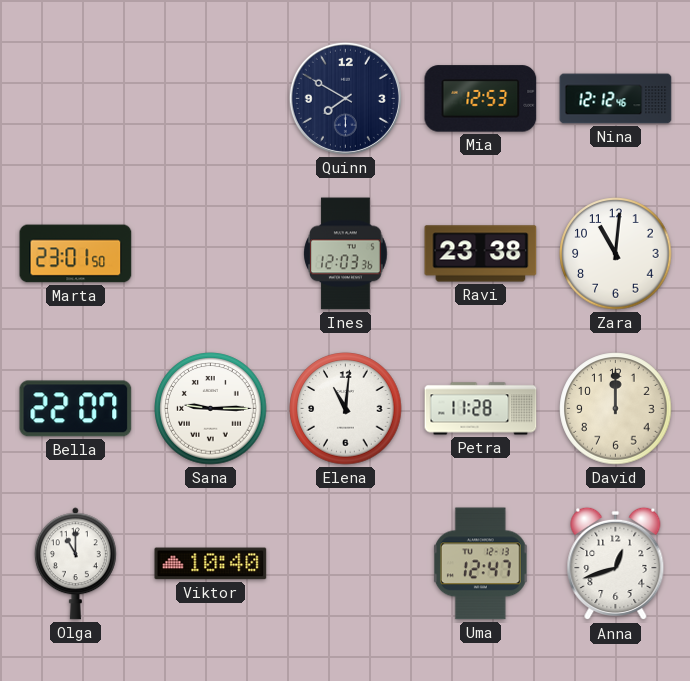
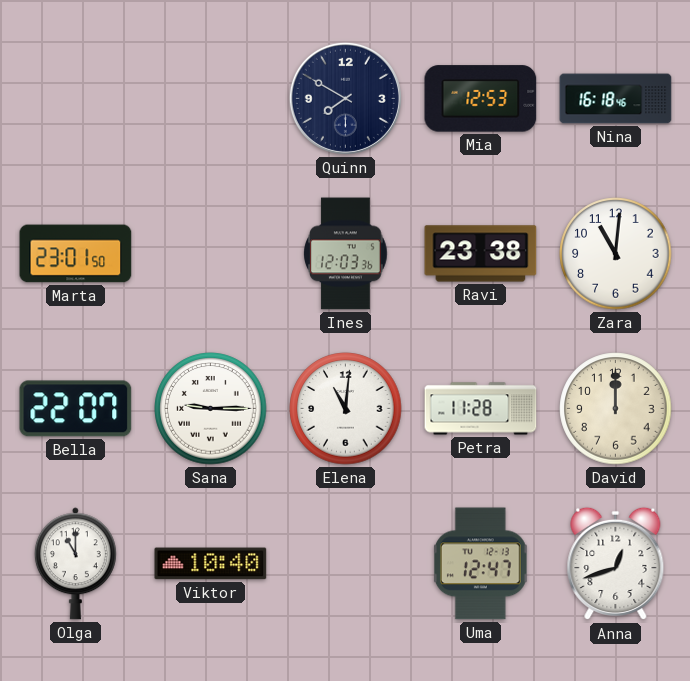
Nina: 12:12 -> 16:18 (616, 99)
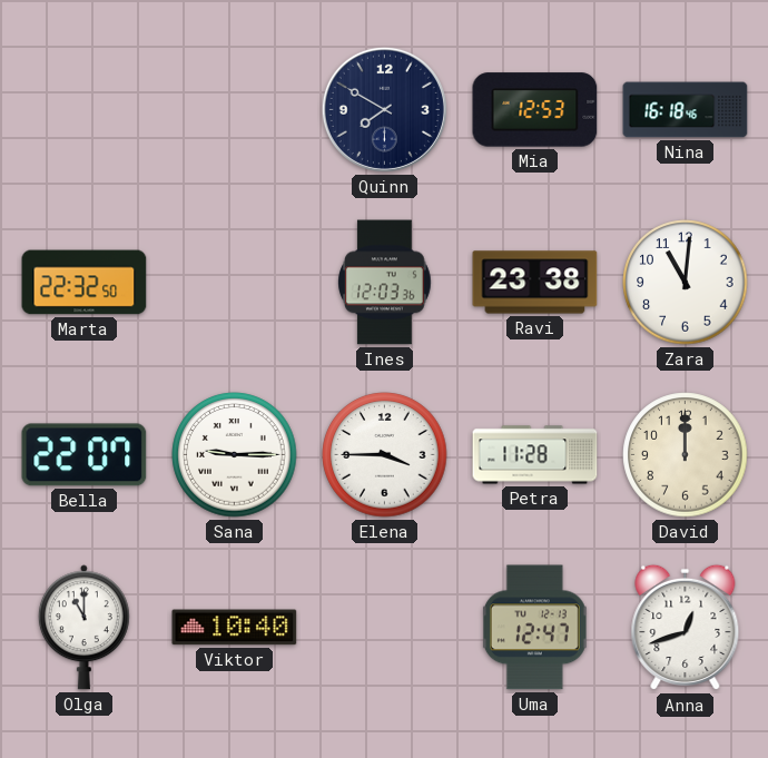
Marta: 23:01 -> 22:32 (85, 283)
Elena: 11:01 -> 3:45 (385, 455)
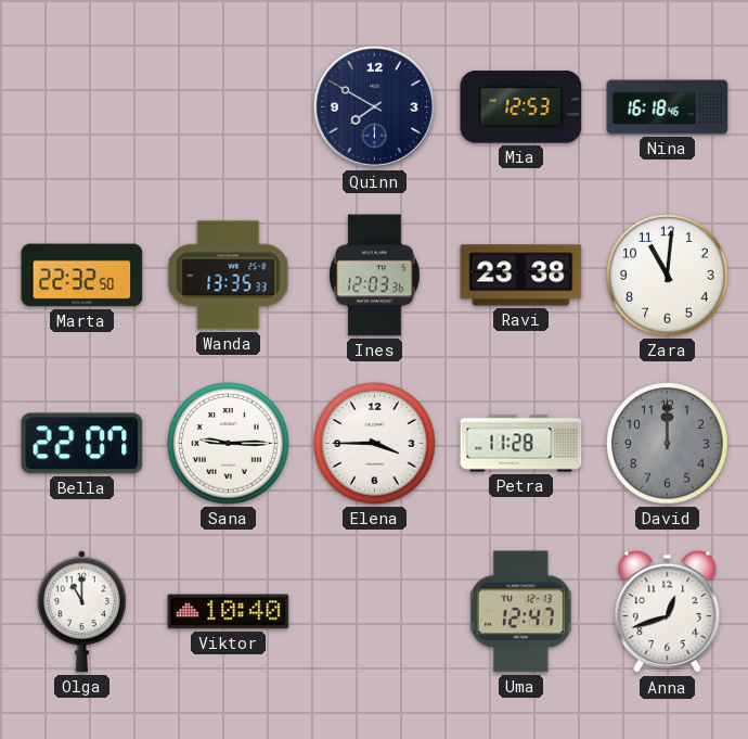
Wanda: none -> 13:35 (229, 276)
David dial: cream -> grey (668, 444)
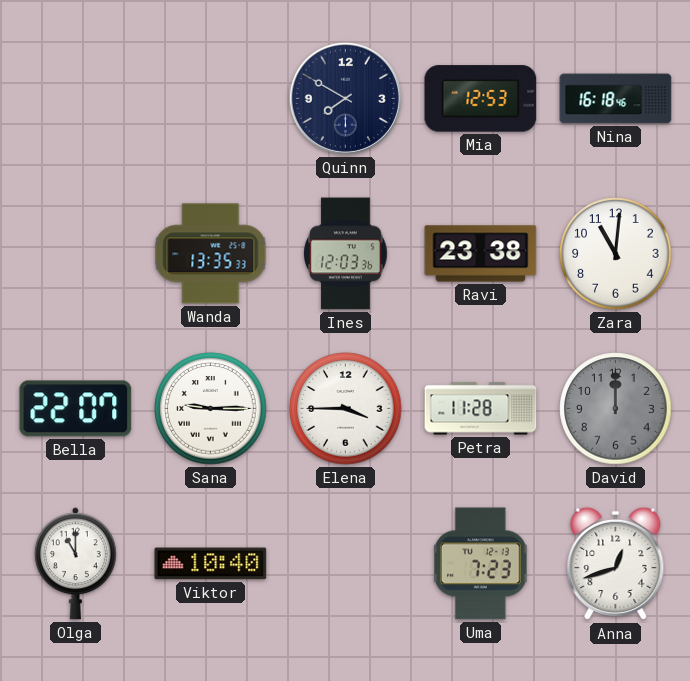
Marta: 22:32 -> none (82, 276)
Uma: 12:47 -> 7:23 (480, 564)
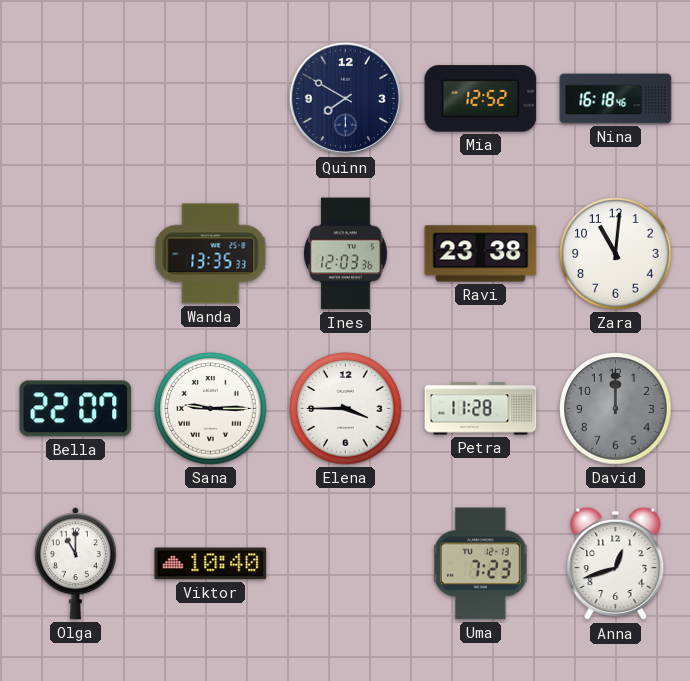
Mia: 12:53 -> 12:52 (481, 99)
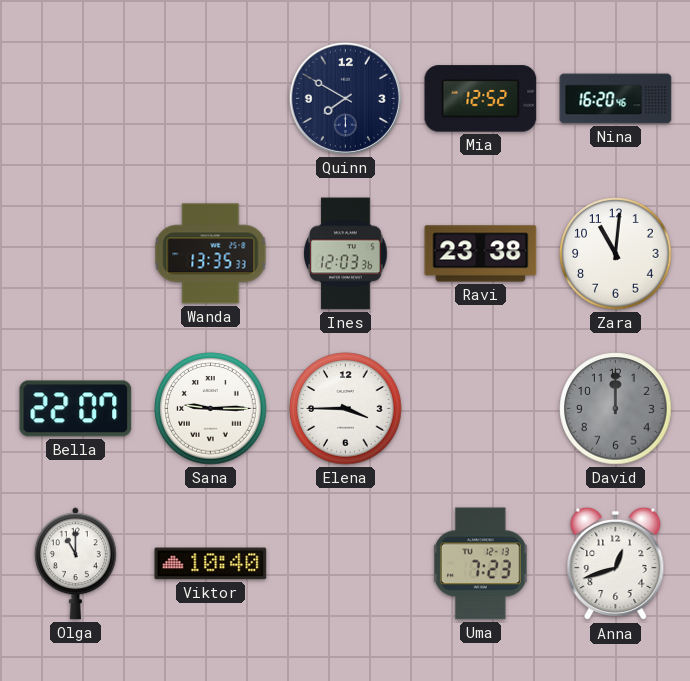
Nina: 16:18 -> 16:20 (616, 99)
Petra: 11:28 -> none (481, 409)
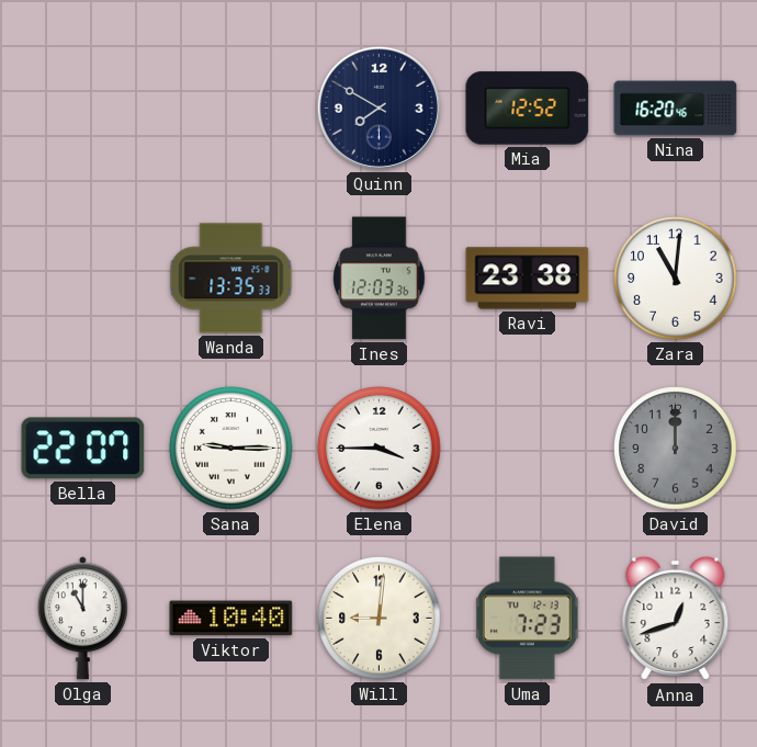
Will: none -> 9:01 (380, 619)
